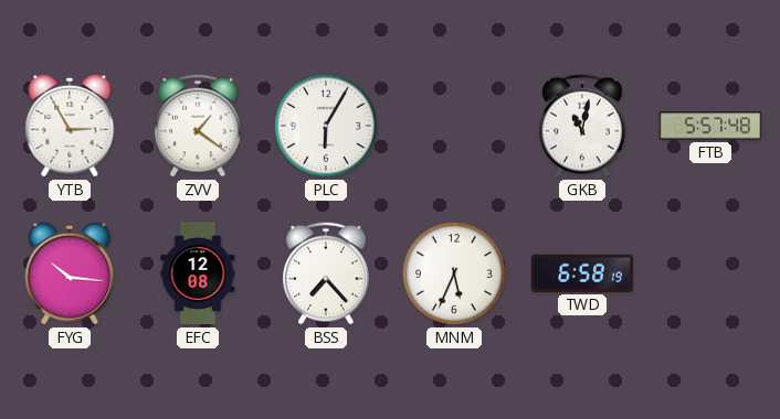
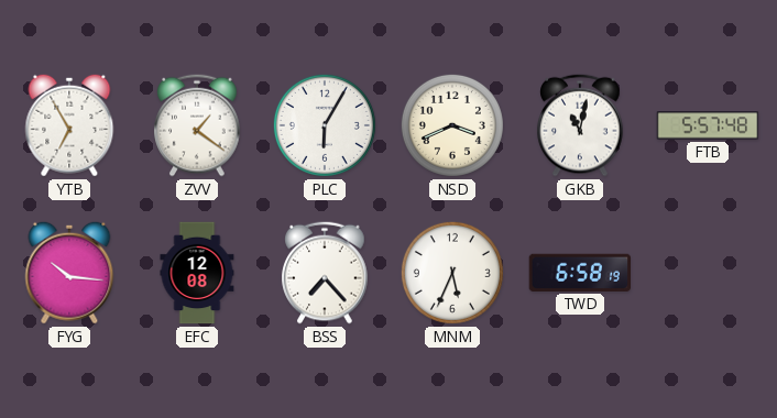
YTB: 2:55 -> 6:55 (69, 125)
NSD: none -> 3:41 (452, 125)
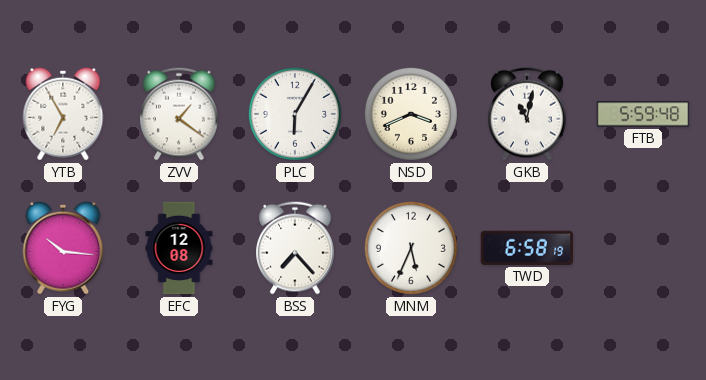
FTB: 5:57 -> 5:59 (643, 114)
